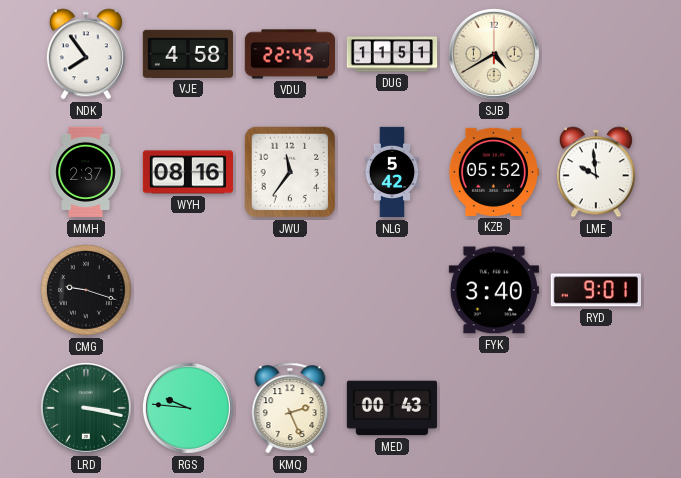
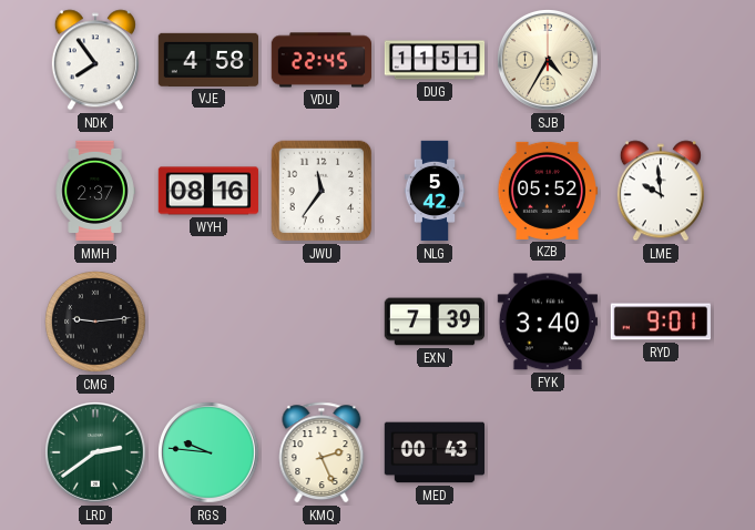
SJB: 4:40 -> 4:35 (549, 61)
CMG: 9:18 -> 9:14 (96, 323)
EXN: none -> 7:39 (433, 322)
LRD: 3:17 -> 2:39 (96, 453)
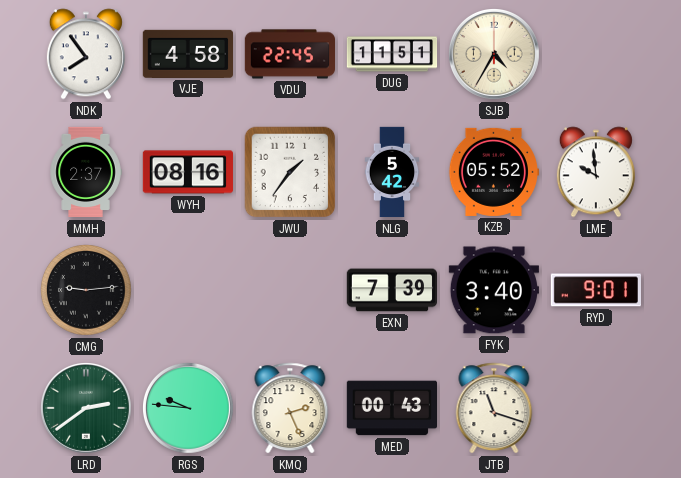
JWU: 11:36 -> 1:36 (290, 172)
JTB: none -> 11:18 (494, 408)
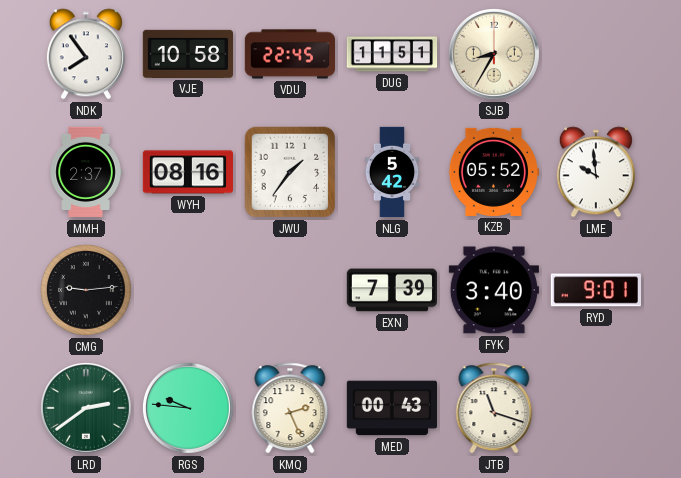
VJE: 4:58 -> 10:58 (187, 54)
SJB: 4:35 -> 8:35 (495, 55)
